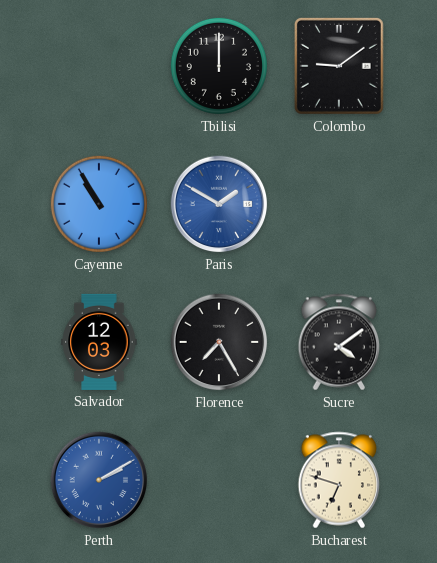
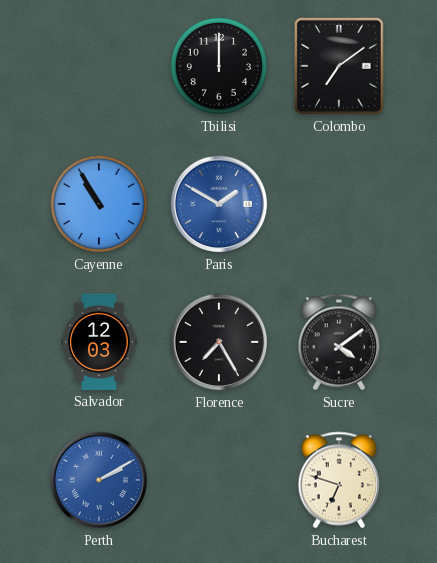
Colombo: 9:09 -> 7:09 (339, 66)
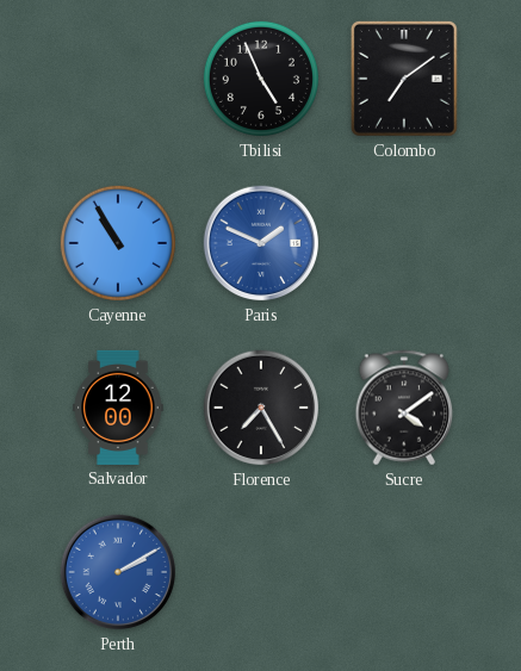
Tbilisi: 12:00 -> 4:56 (261, 79)
Paris: 1:50 -> 1:49 (261, 243)
Salvador: 12:03 -> 12:00 (118, 408)
Bucharest: 6:48 -> none (339, 480)
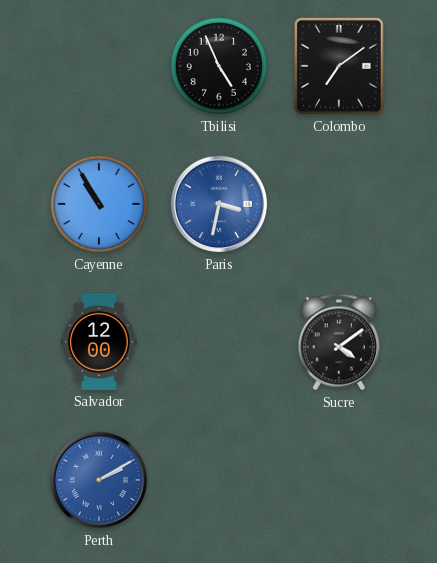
Paris: 1:49 -> 3:32 (219, 204)
Florence: 7:25 -> none (261, 408)
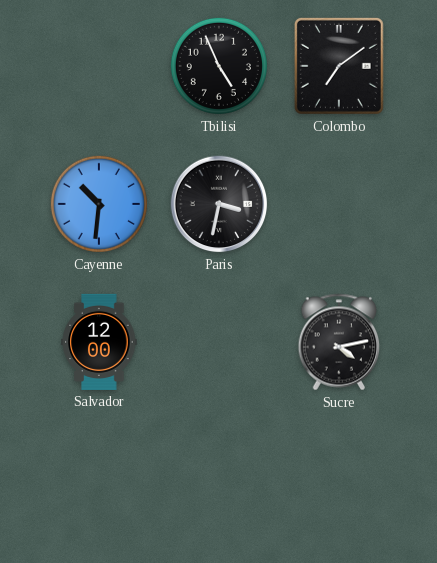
Cayenne: 10:55 -> 10:31 (99, 204)
Paris dial: blue -> black (219, 204)
Sucre: 4:09 -> 4:13 (339, 342)
Perth: 2:10 -> none (99, 480)
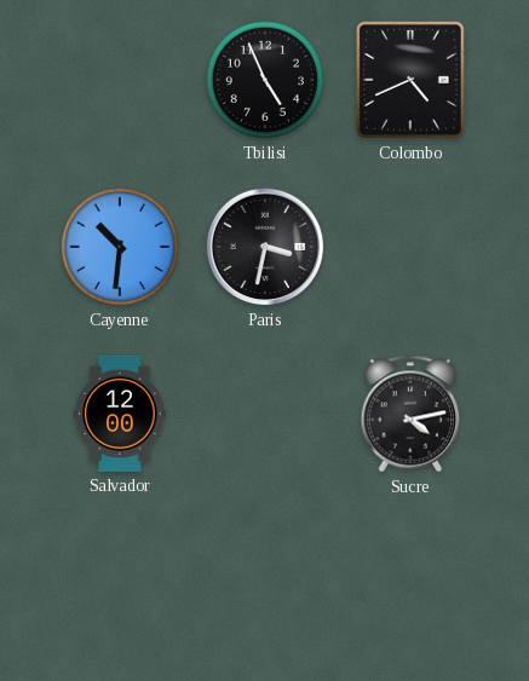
Colombo: 7:09 -> 4:41 (410, 80)
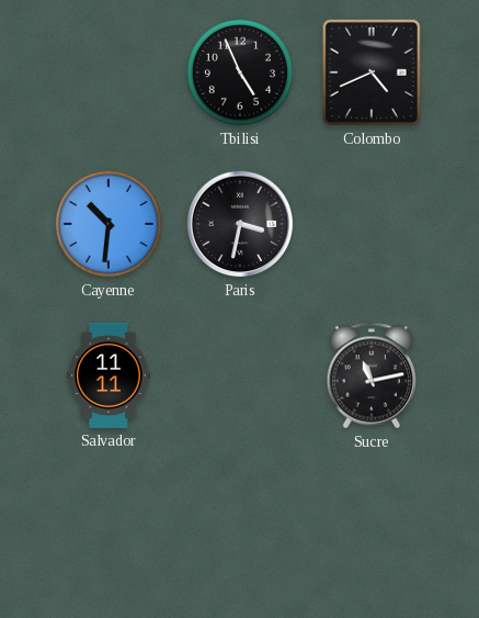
Salvador: 12:00 -> 11:11 (109, 375)
Sucre: 4:13 -> 11:13 (372, 375)
